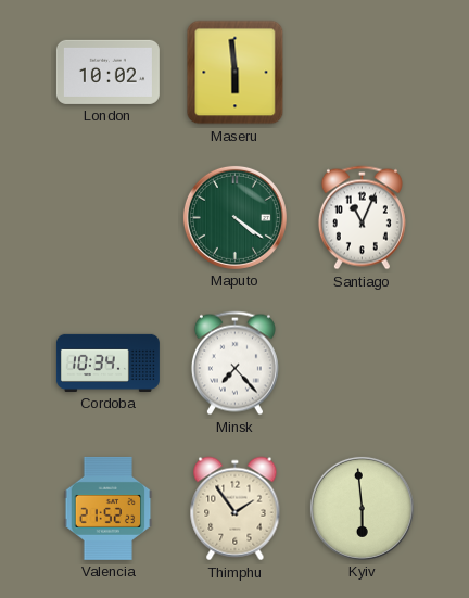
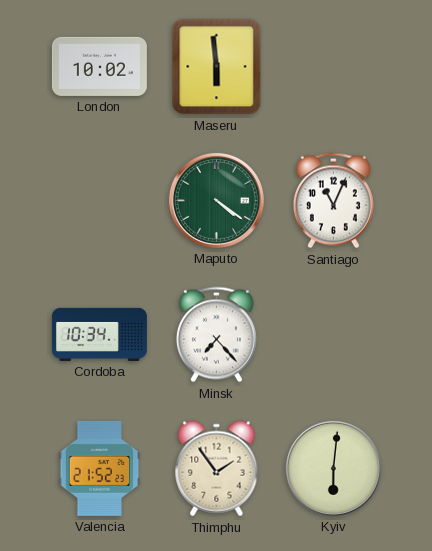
Kyiv: 5:59 -> 6:01 (333, 468)
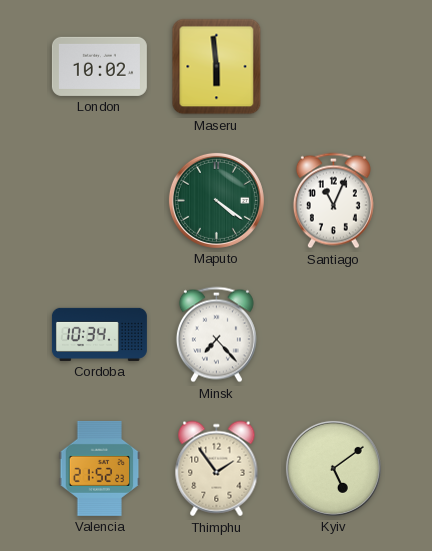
Kyiv: 6:01 -> 5:09 (333, 468)
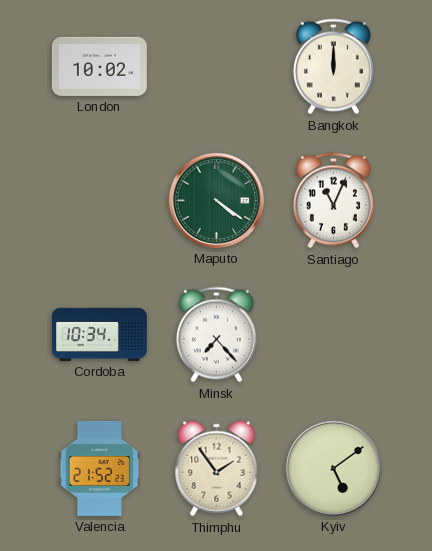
Maseru: 5:59 -> none (217, 67)
Bangkok: none -> 12:00 (333, 67)
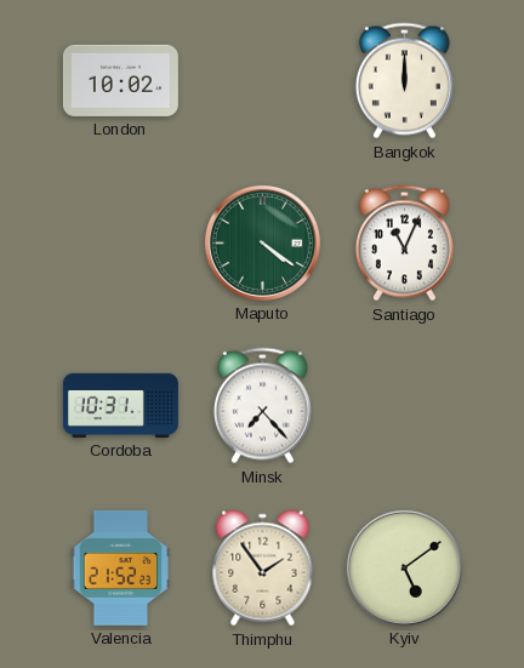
Cordoba: 10:34 -> 10:31 (120, 405)
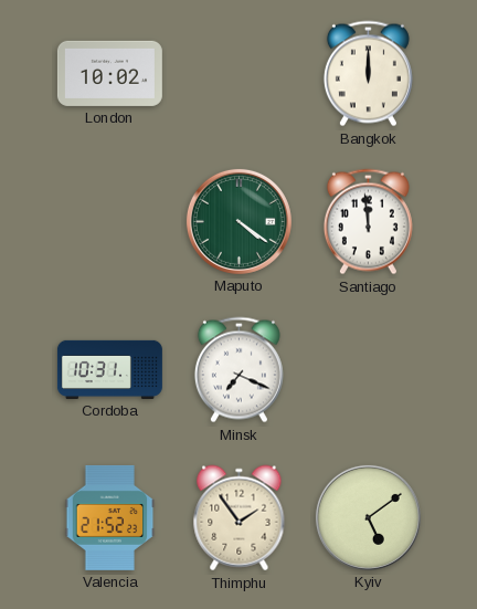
Santiago: 11:04 -> 11:59 (368, 222)
Minsk: 7:23 -> 7:19 (239, 370)
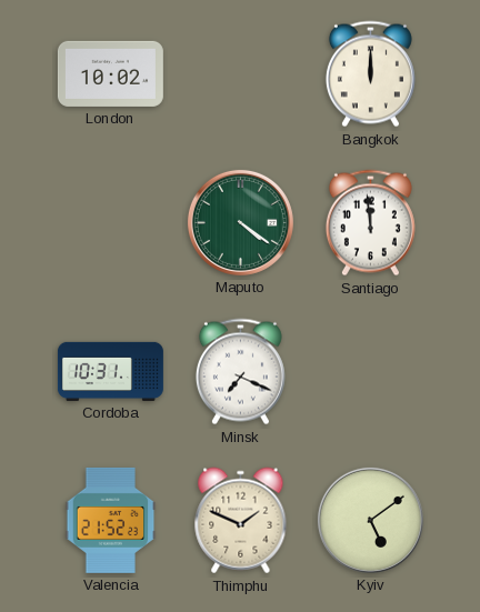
Thimphu: 1:54 -> 1:49 (241, 521)
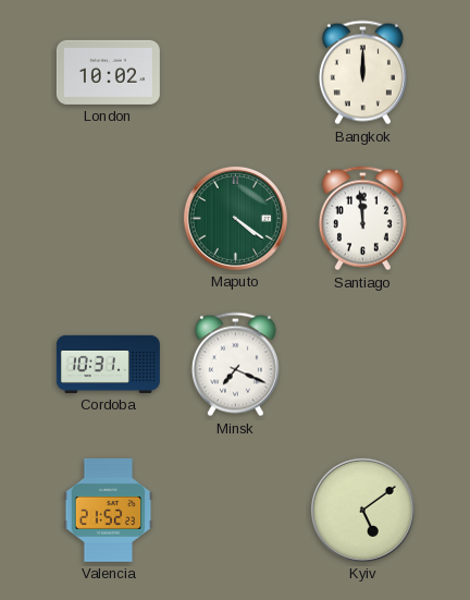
Thimphu: 1:49 -> none (241, 521)
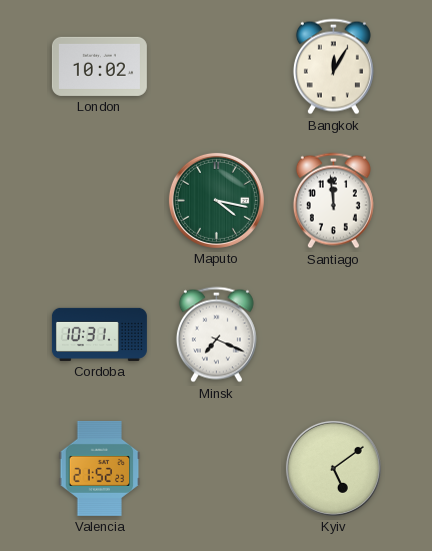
Bangkok: 12:00 -> 12:05 (333, 67)
Maputo: 4:21 -> 4:17 (216, 200)
